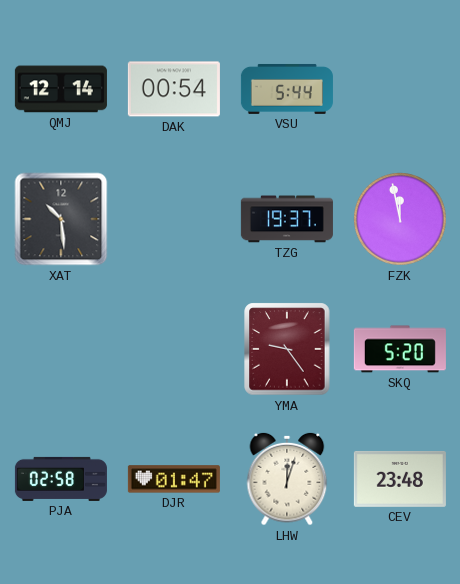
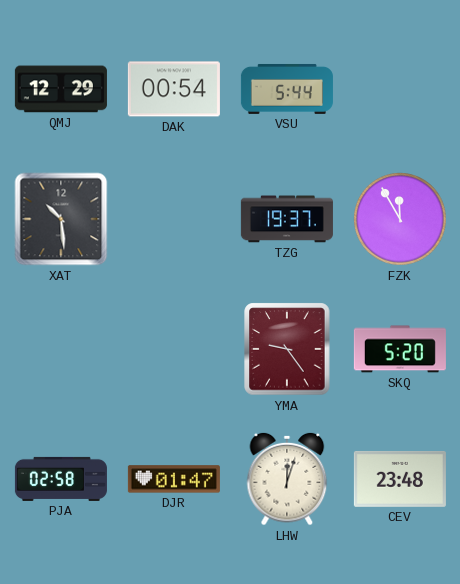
QMJ: 12:14 -> 12:29 (61, 89)
FZK: 11:58 -> 11:55 (401, 220)
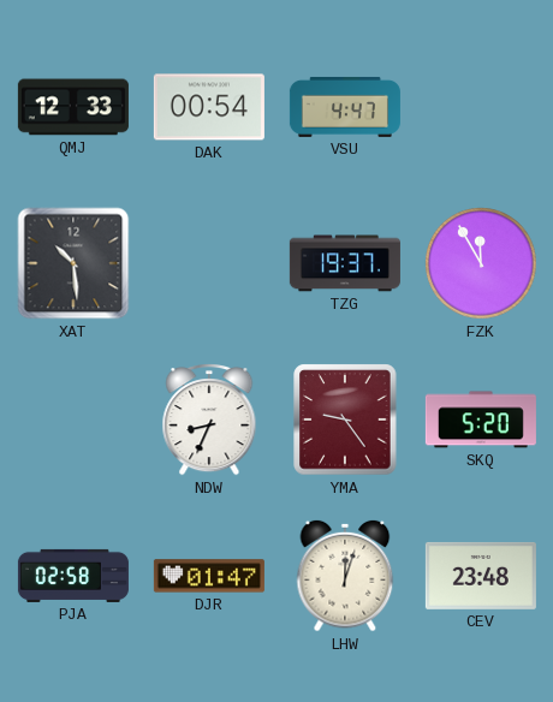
QMJ: 12:29 -> 12:33 (73, 107)
VSU: 5:44 -> 4:47 (345, 107)
NDW: none -> 8:34 (209, 421)
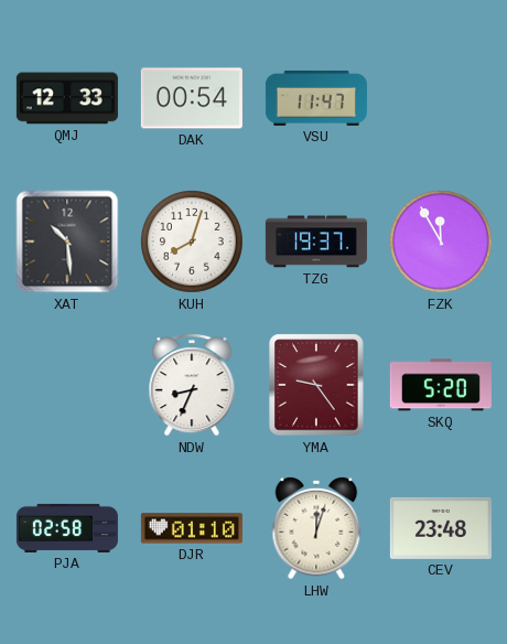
VSU: 4:47 -> 11:47 (316, 98)
KUH: none -> 8:03 (193, 243)
DJR: 01:47 -> 01:10 (192, 528)
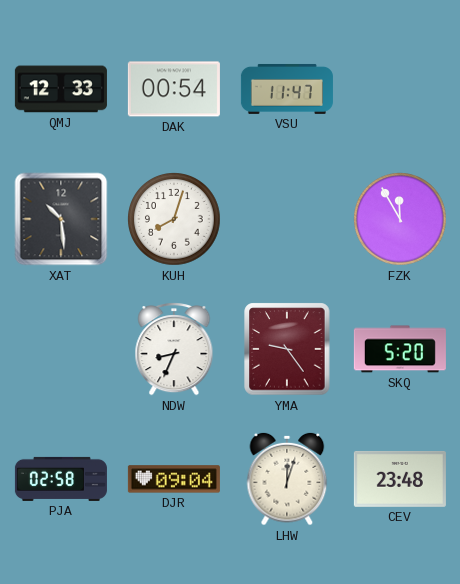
TZG: 19:37 -> none (316, 241)
DJR: 01:10 -> 09:04 (174, 479)
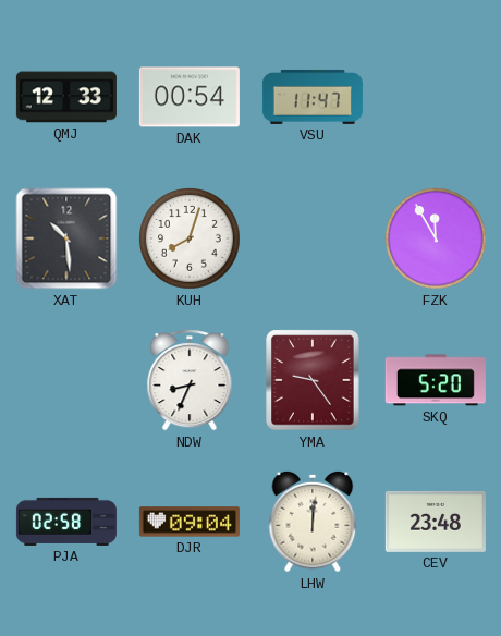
LHW: 12:03 -> 12:01 (313, 522)
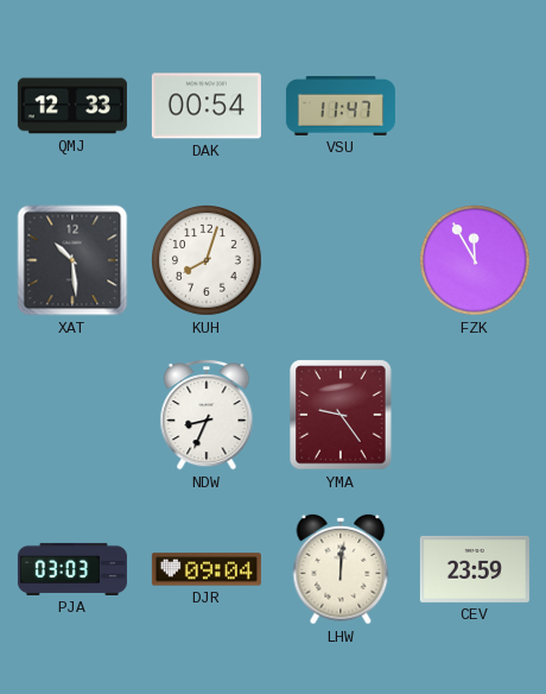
SKQ: 5:20 -> none (436, 380)
PJA: 02:58 -> 03:03 (72, 569)
CEV: 23:48 -> 23:59 (475, 569)
